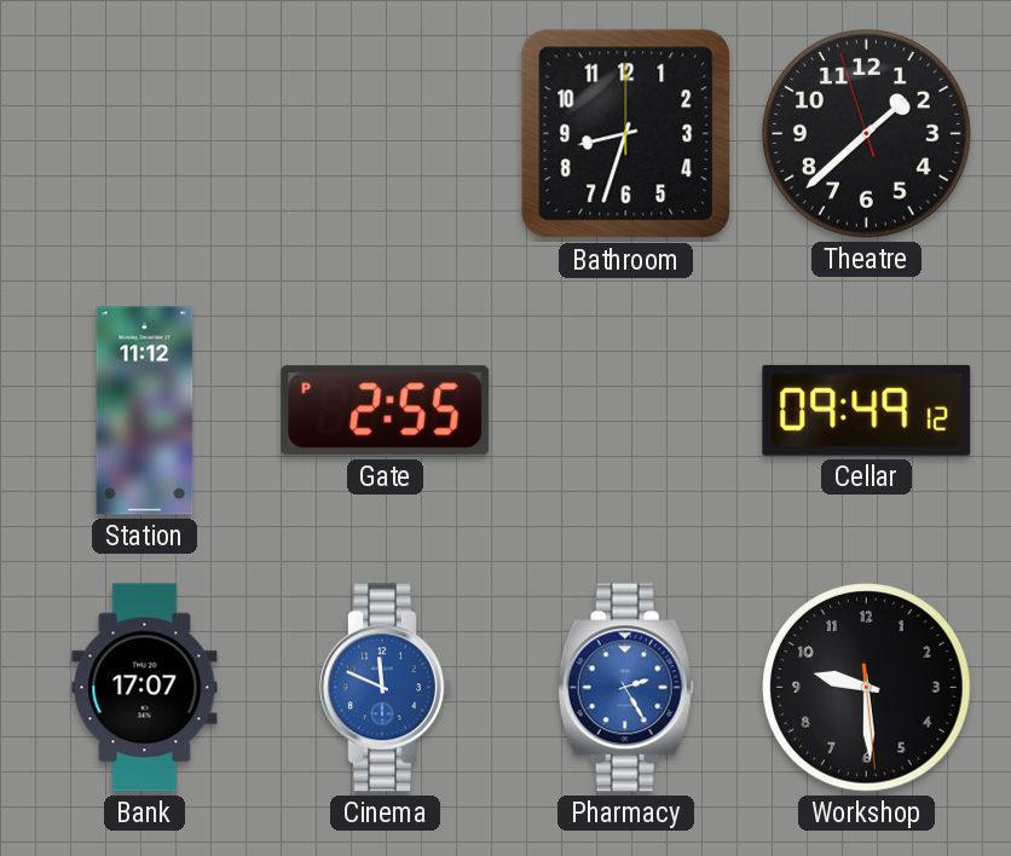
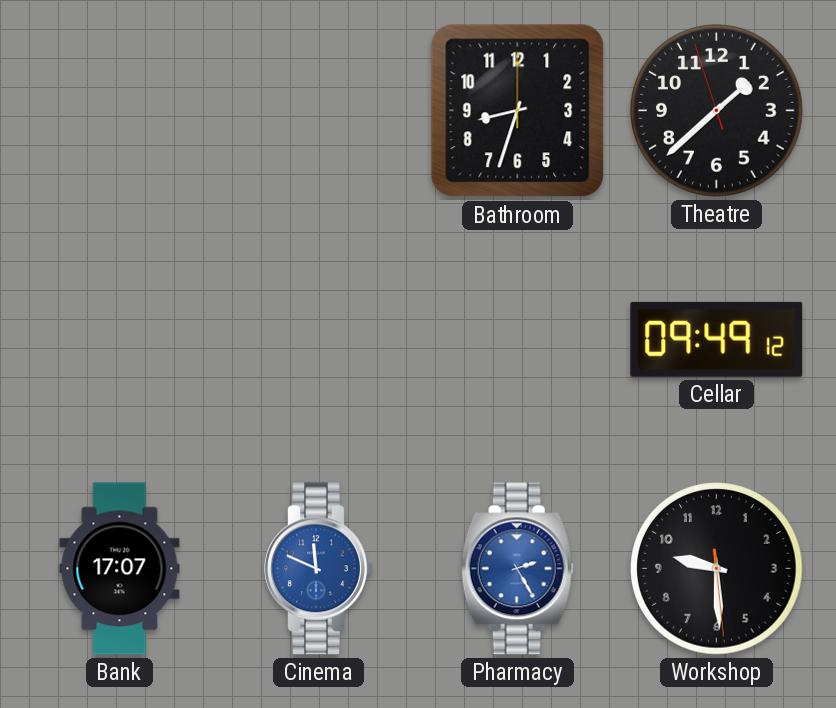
Station: 11:12 -> none (145, 411)
Gate: 2:55 -> none (386, 411)
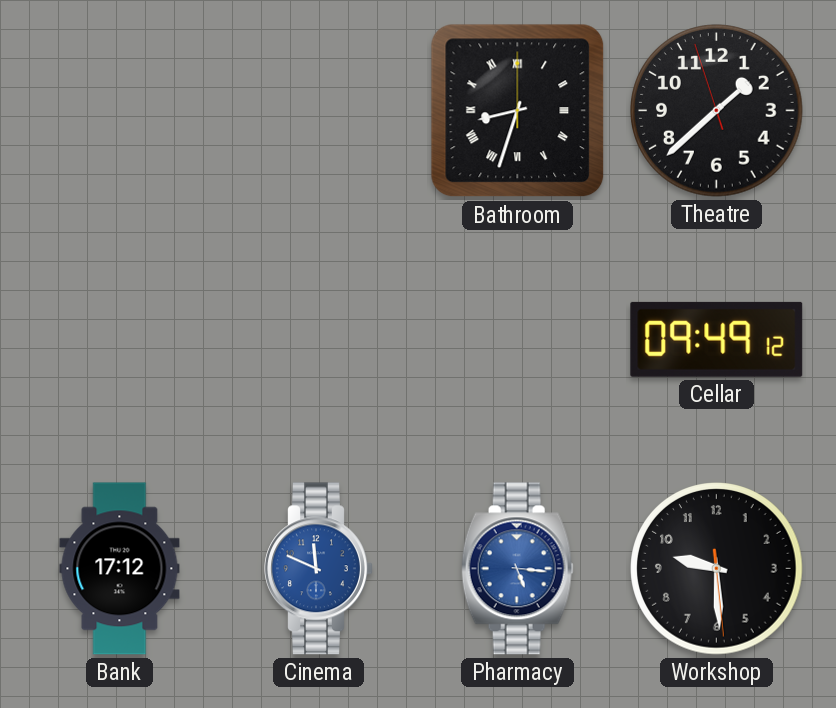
Bathroom numerals: Arabic -> Roman (518, 111)
Bank: 17:07 -> 17:12 (120, 569)
Pharmacy: 2:25 -> 5:16 (517, 569)
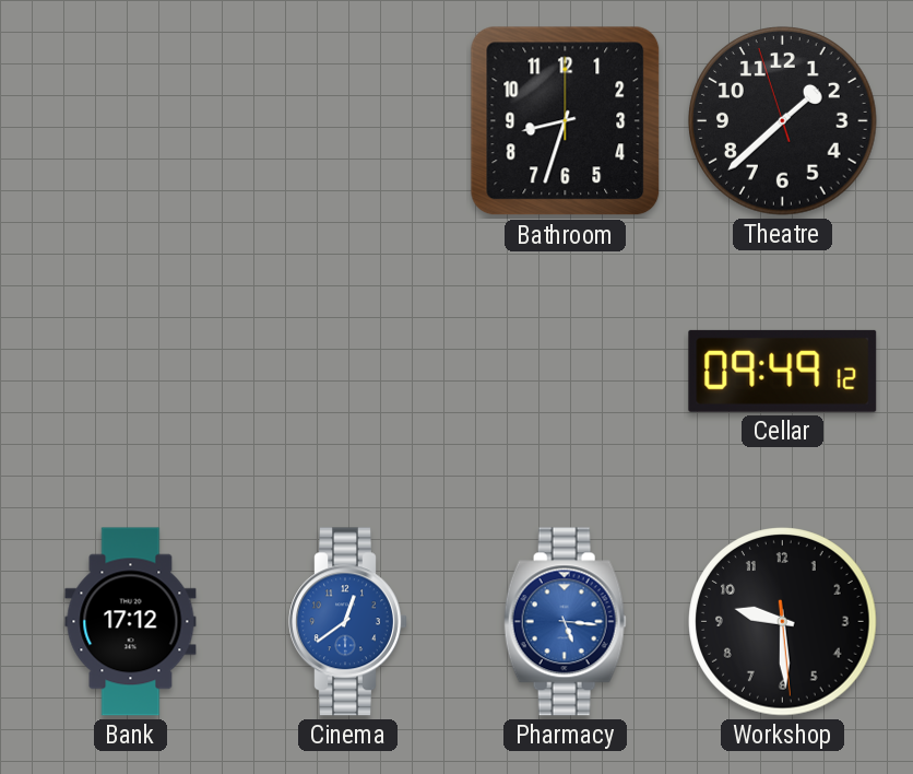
Bathroom numerals: Roman -> Arabic (566, 121)
Cinema: 11:49 -> 12:39 (348, 622)
